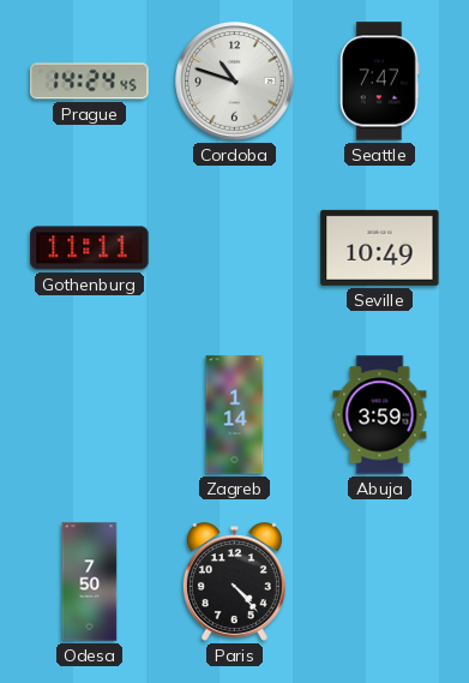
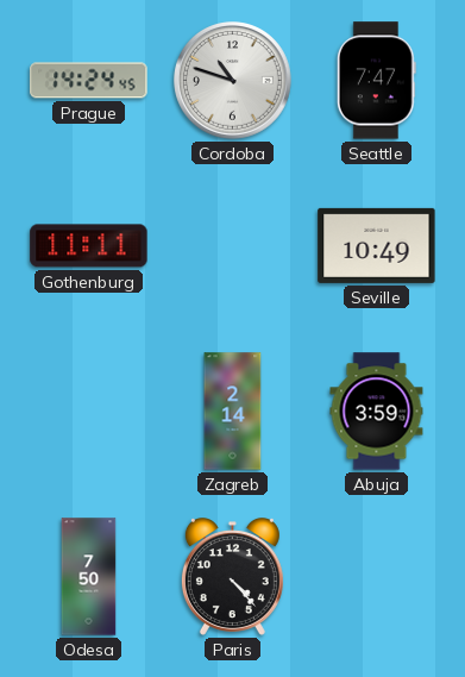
Zagreb: 1:14 -> 2:14 (233, 412)
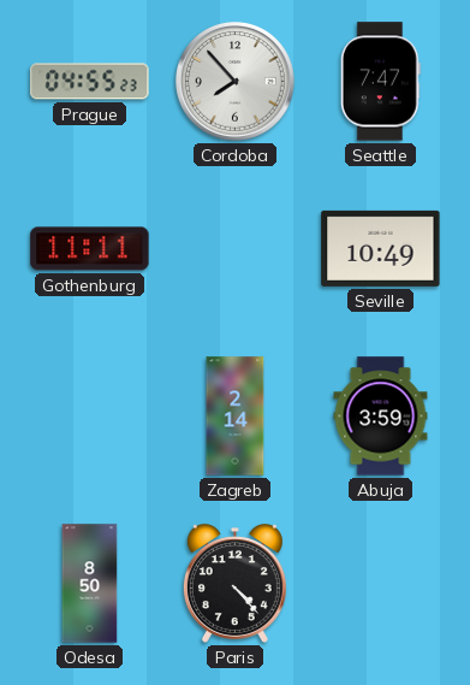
Prague: 14:24 -> 04:55 (90, 82)
Cordoba: 10:48 -> 7:53 (236, 82)
Odesa: 7:50 -> 8:50 (90, 584)
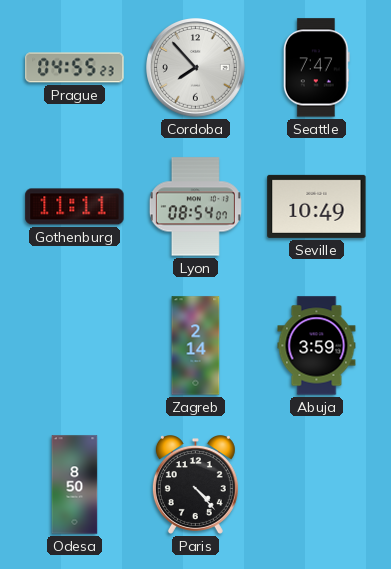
Lyon: none -> 08:54 (195, 207)
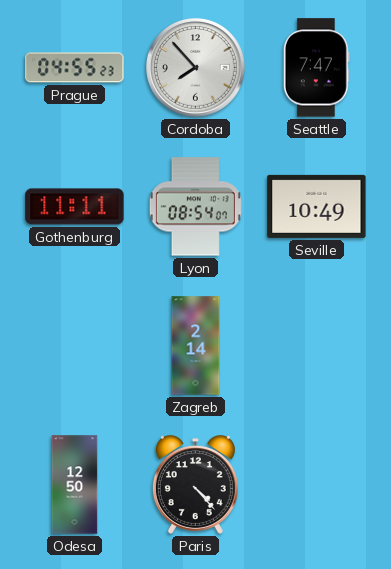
Abuja: 3:59 -> none (317, 346)
Odesa: 8:50 -> 12:50 (75, 485)
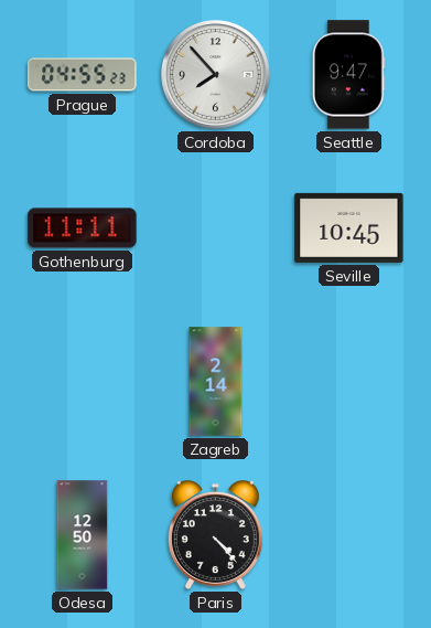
Seattle: 7:47 -> 9:47 (348, 75)
Lyon: 08:54 -> none (195, 207)
Seville: 10:49 -> 10:45 (349, 227)
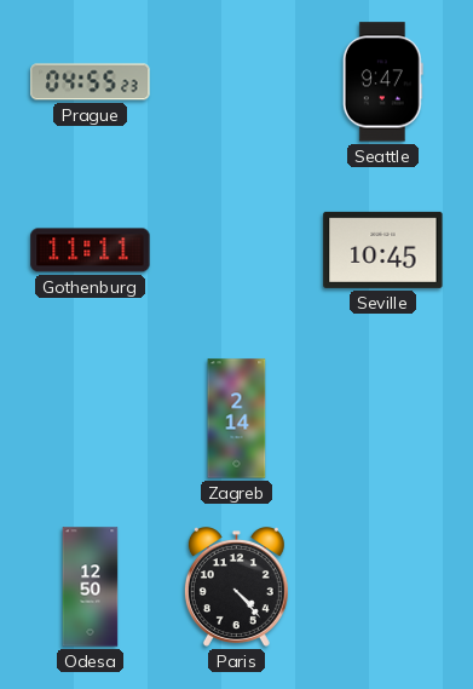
Cordoba: 7:53 -> none (216, 75)
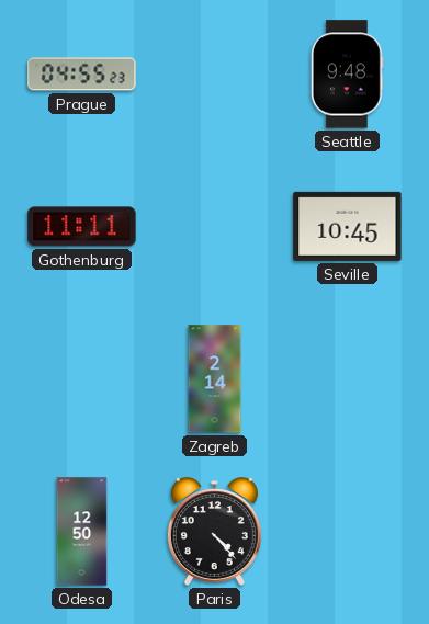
Seattle: 9:47 -> 9:48 (347, 75)
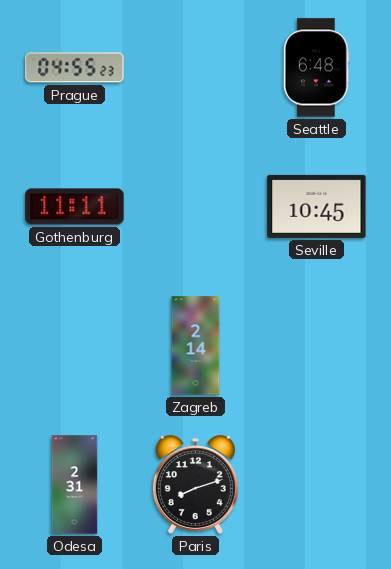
Seattle: 9:48 -> 6:48 (316, 68)
Odesa: 12:50 -> 2:31 (75, 485)
Paris: 4:23 -> 8:12 (195, 485)
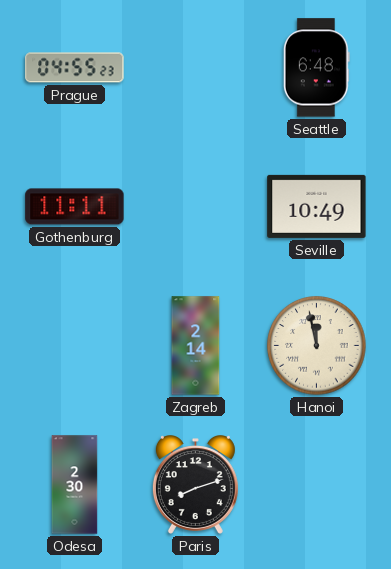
Seville: 10:45 -> 10:49 (317, 206)
Hanoi: none -> 11:58 (317, 346)
Odesa: 2:31 -> 2:30 (75, 485)
